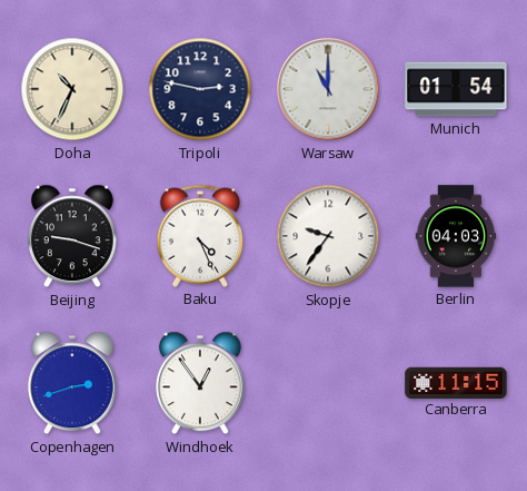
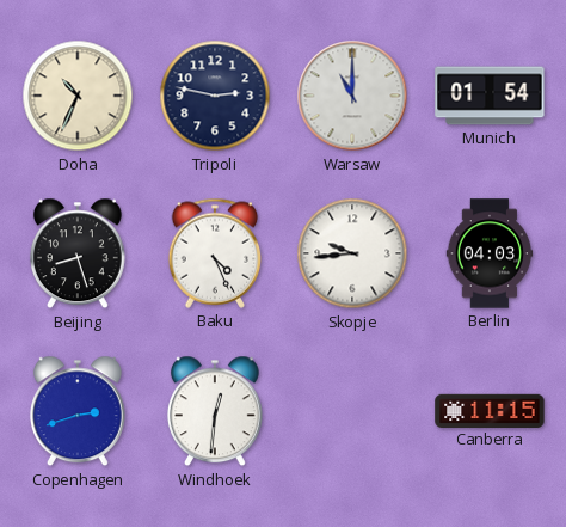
Beijing: 9:18 -> 8:27 (78, 253)
Skopje: 9:36 -> 9:44 (352, 253)
Windhoek: 12:54 -> 12:31 (215, 411)
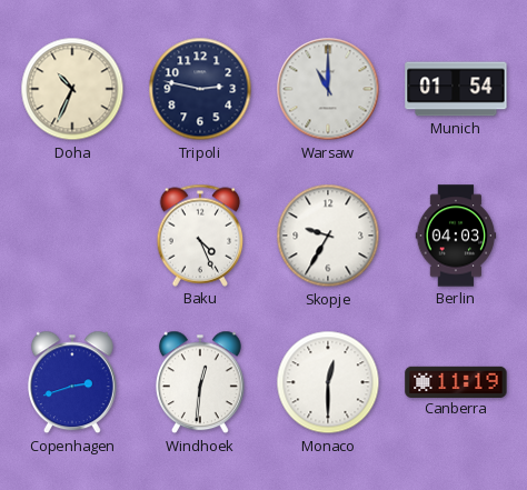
Beijing: 8:27 -> none (78, 253)
Skopje: 9:44 -> 9:35 (328, 236)
Monaco: none -> 12:30 (328, 382)
Canberra: 11:15 -> 11:19 (456, 381)
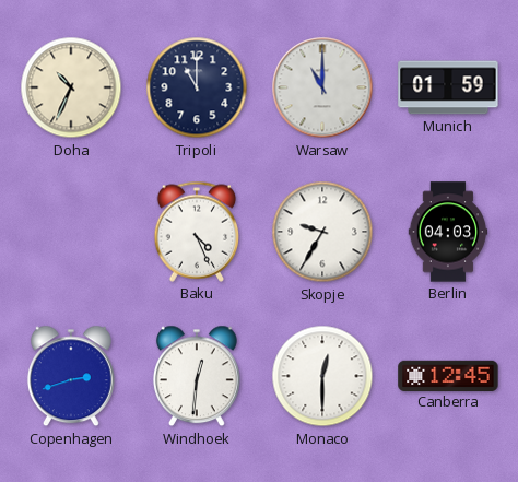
Tripoli: 2:47 -> 11:00 (197, 87)
Munich: 01:54 -> 01:59 (448, 87)
Canberra: 11:19 -> 12:45 (448, 375)
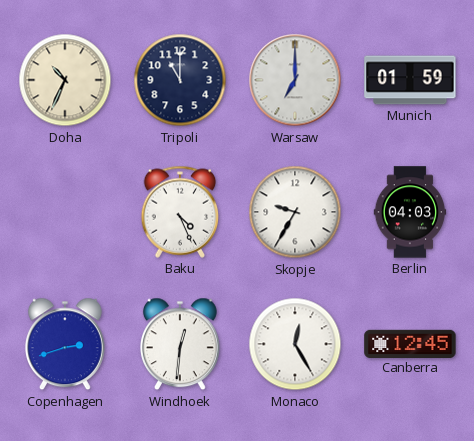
Warsaw: 11:00 -> 7:00 (295, 80)
Monaco: 12:30 -> 12:25 (295, 344)
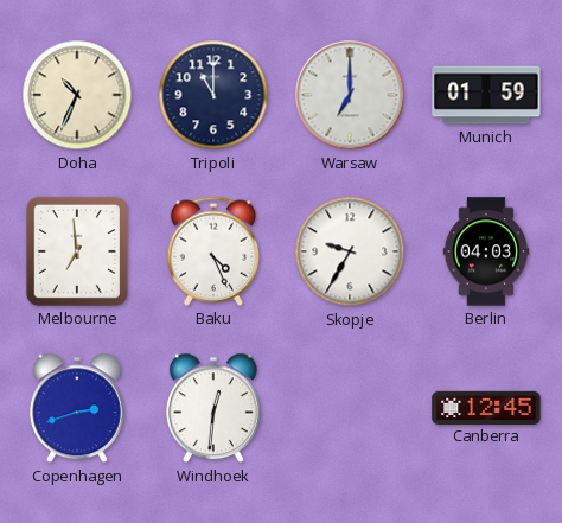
Melbourne: none -> 6:59 (77, 251)
Monaco: 12:25 -> none (295, 344)
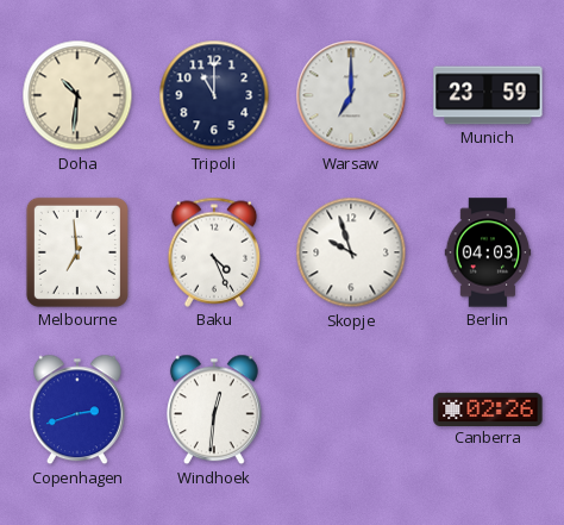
Doha: 10:34 -> 10:31 (77, 95)
Munich: 01:59 -> 23:59 (488, 95)
Skopje: 9:35 -> 9:57 (351, 252)
Canberra: 12:45 -> 02:26 (488, 408)
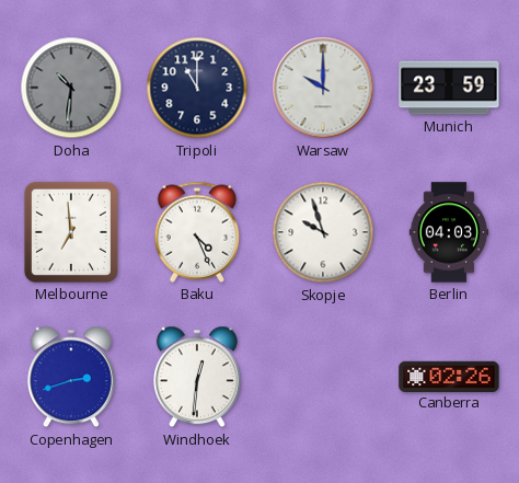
Doha dial: cream -> grey (71, 88)
Warsaw: 7:00 -> 10:00 (323, 88)
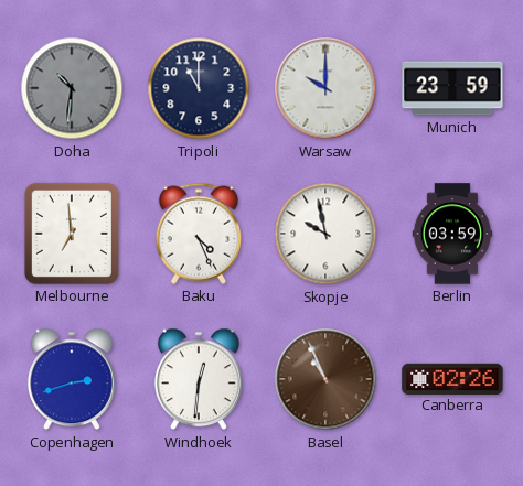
Skopje: 9:57 -> 9:58 (325, 234)
Berlin: 04:03 -> 03:59 (452, 234)
Basel: none -> 10:56 (325, 379)
